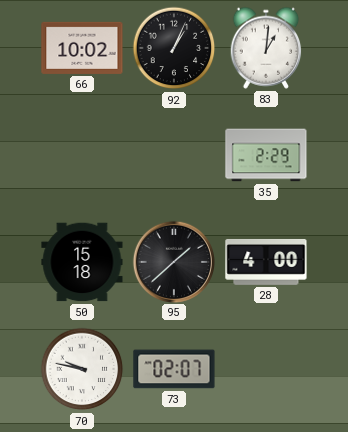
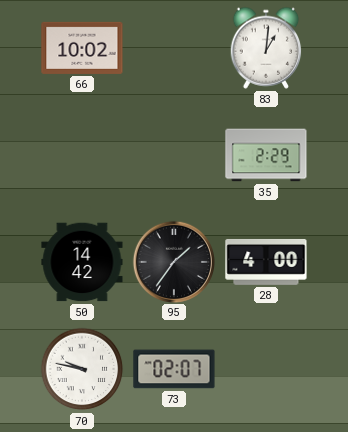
92: 1:04 -> none (174, 48)
50: 15:18 -> 14:42 (82, 262)
95: 1:38 -> 1:36 (173, 261)
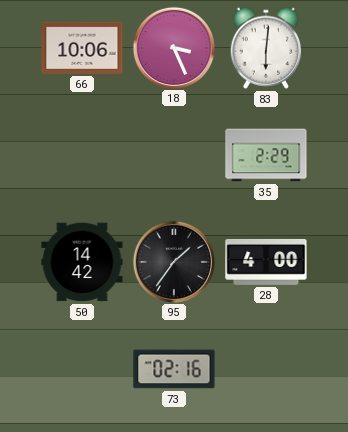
66: 10:02 -> 10:06 (82, 48)
18: none -> 3:26 (173, 47)
83: 1:01 -> 6:01 (266, 48)
70: 9:47 -> none (82, 369)
73: 02:07 -> 02:16 (174, 369)
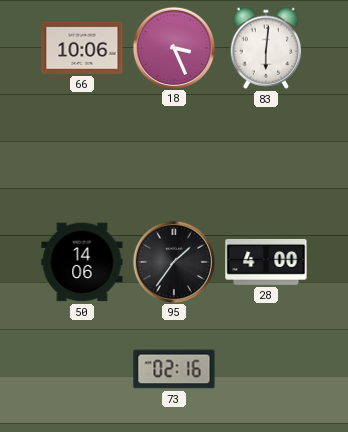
35: 2:29 -> none (266, 155)
50: 14:42 -> 14:06 (82, 262)
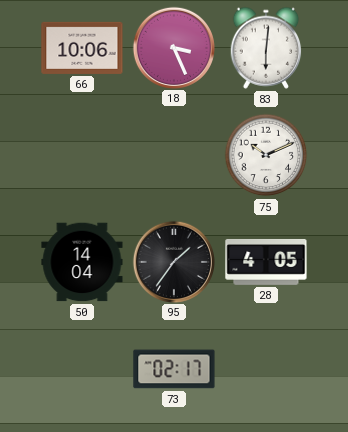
75: none -> 10:11 (266, 155)
50: 14:06 -> 14:04 (82, 262)
28: 4:00 -> 4:05 (266, 262)
73: 02:16 -> 02:17 (174, 369)
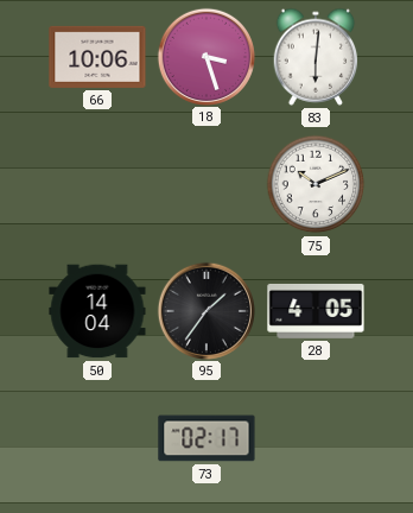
18: 3:26 -> 3:27 (205, 56)
